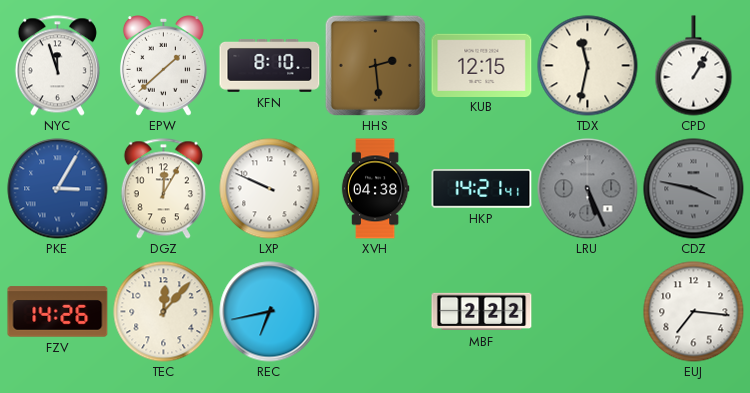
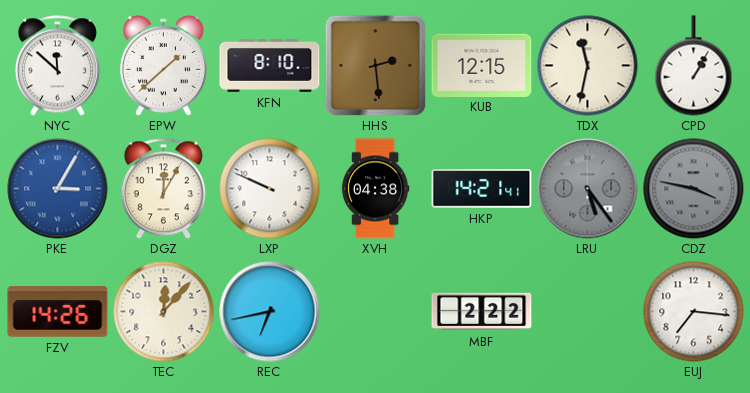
NYC: 11:57 -> 11:52 (57, 66)
LRU: 5:26 -> 5:24 (588, 189)
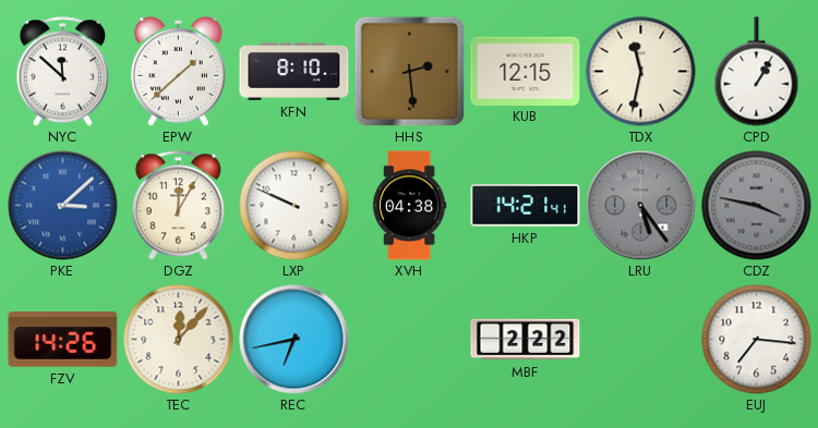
PKE: 3:05 -> 3:08 (63, 206)
